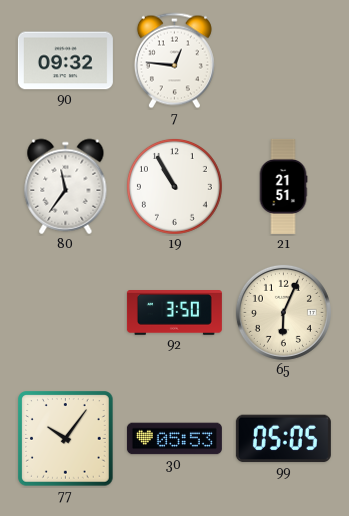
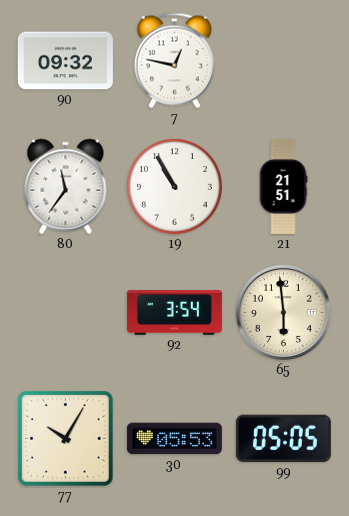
7: 12:46 -> 12:47 (174, 61)
92: 3:50 -> 3:54 (174, 313)
65: 6:04 -> 5:59 (283, 312)
77: 10:06 -> 10:05 (66, 439)
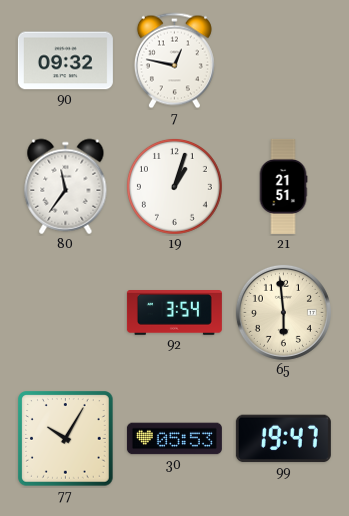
19: 10:55 -> 1:03 (174, 186)
99: 05:05 -> 19:47 (283, 439)
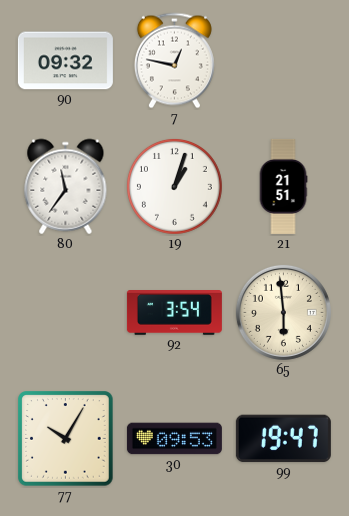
30: 05:53 -> 09:53 (174, 439)
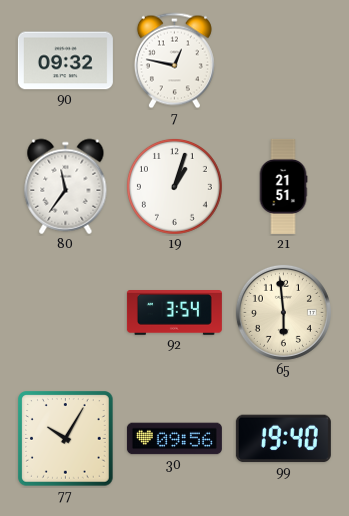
30: 09:53 -> 09:56 (174, 439)
99: 19:47 -> 19:40 (283, 439)
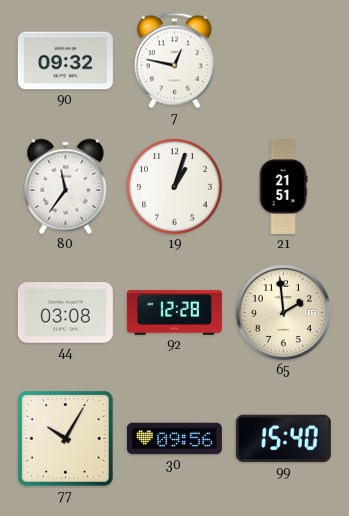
44: none -> 03:08 (65, 313)
92: 3:54 -> 12:28 (174, 313)
65: 5:59 -> 1:59 (283, 312)
99: 19:40 -> 15:40 (283, 439)
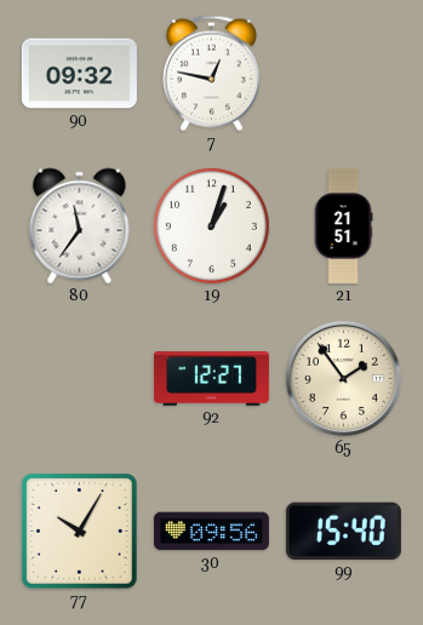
44: 03:08 -> none (65, 313)
92: 12:28 -> 12:27 (211, 379)
65: 1:59 -> 1:54 (343, 378)
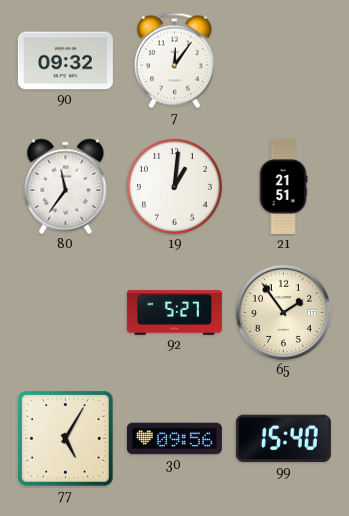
7: 12:47 -> 12:06 (174, 61)
19: 1:03 -> 1:01 (174, 186)
92: 12:27 -> 5:27 (174, 313)
77: 10:05 -> 5:05 (66, 439)
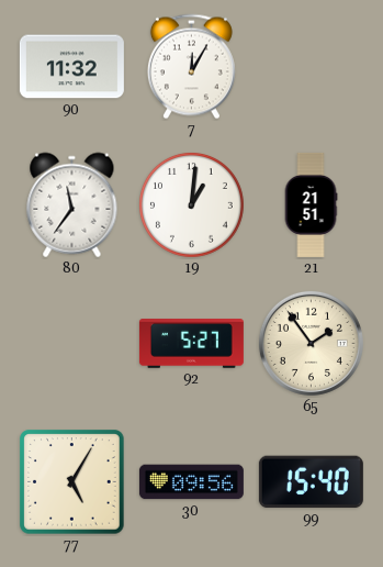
90: 09:32 -> 11:32 (71, 67)
7: 12:06 -> 12:05 (191, 67)
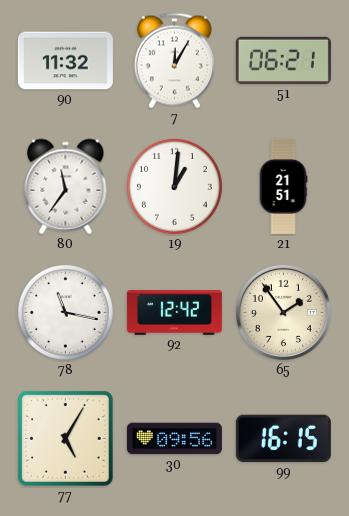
51: none -> 06:21 (283, 60)
78: none -> 11:17 (65, 312)
92: 5:27 -> 12:42 (174, 313)
99: 15:40 -> 16:15 (283, 439)
